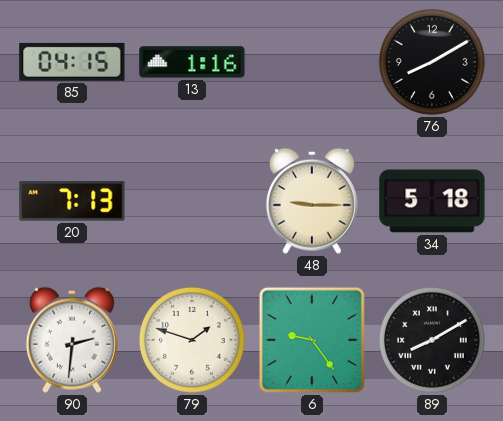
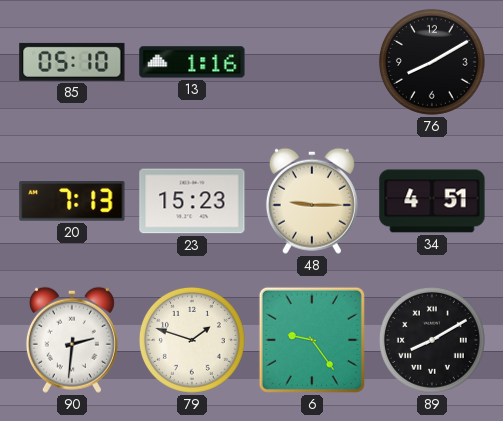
85: 04:15 -> 05:10 (72, 62)
23: none -> 15:23 (192, 201)
34: 5:18 -> 4:51 (432, 201)
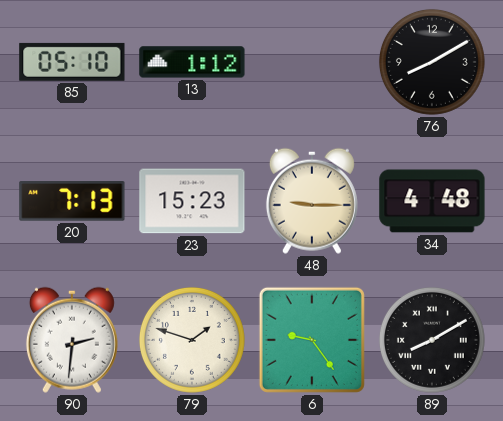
13: 1:16 -> 1:12 (192, 62)
34: 4:51 -> 4:48 (432, 201)
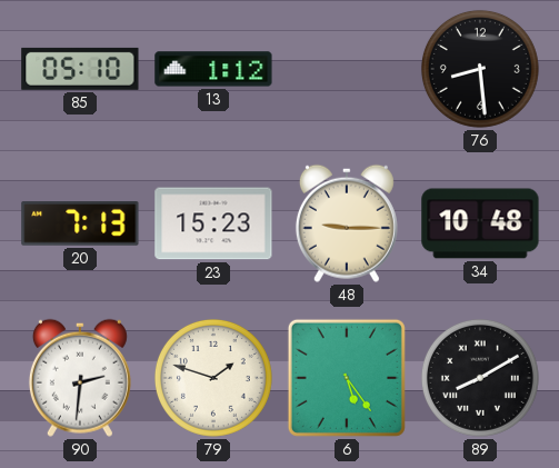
76: 8:10 -> 8:29 (480, 69)
34: 4:48 -> 10:48 (480, 223)
6: 9:24 -> 5:24 (347, 378)
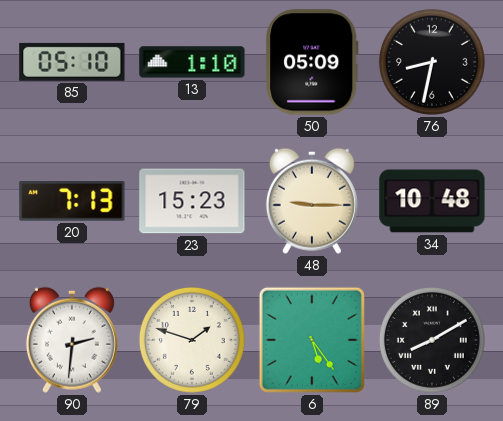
13: 1:12 -> 1:10 (192, 62)
50: none -> 05:09 (312, 62)
76: 8:29 -> 8:32 (432, 62)
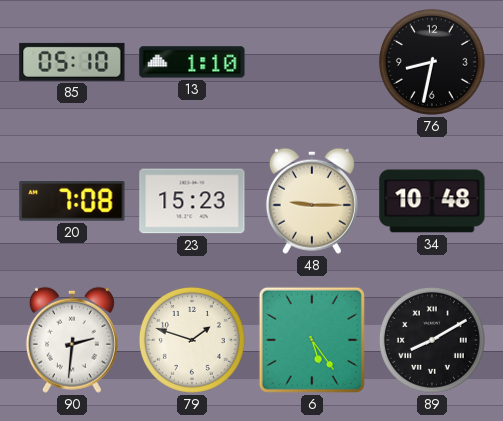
50: 05:09 -> none (312, 62)
20: 7:13 -> 7:08 (72, 202)
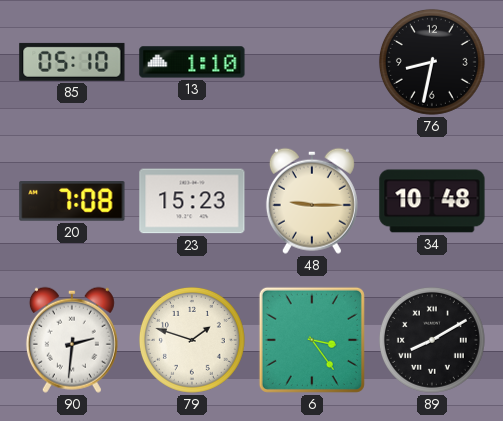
6: 5:24 -> 3:24 (312, 340)
